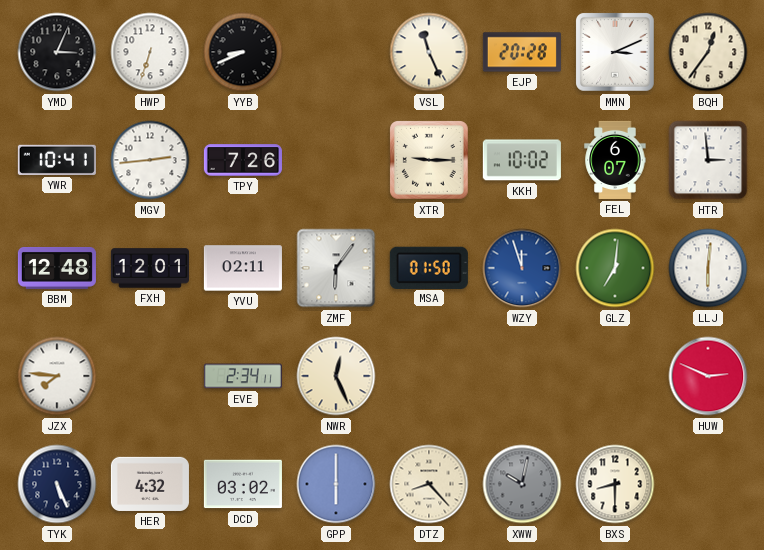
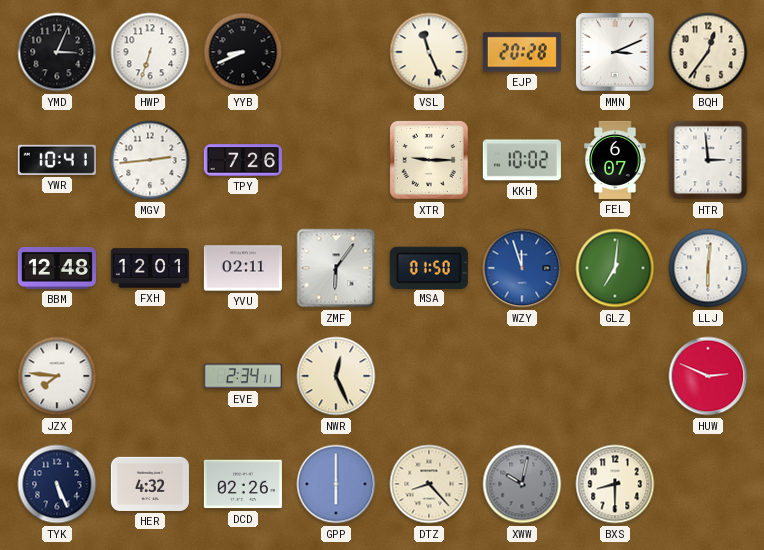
DCD: 03:02 -> 02:26 (243, 484)
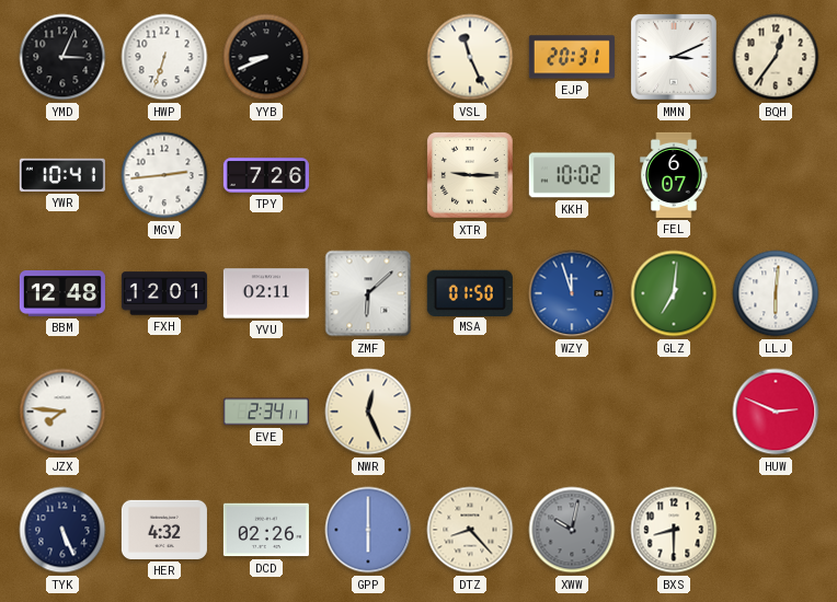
EJP: 20:28 -> 20:31 (572, 57)
HTR: 2:59 -> none (708, 160)
ZMF: 6:06 -> 6:08 (368, 293)
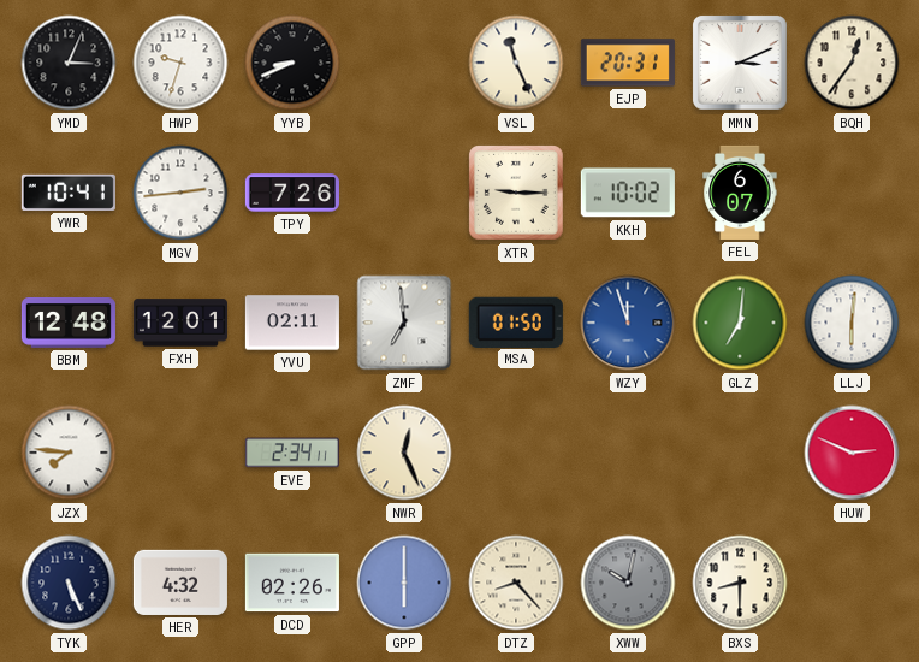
HWP: 6:33 -> 9:33 (180, 63)
ZMF: 6:08 -> 6:59 (404, 323)
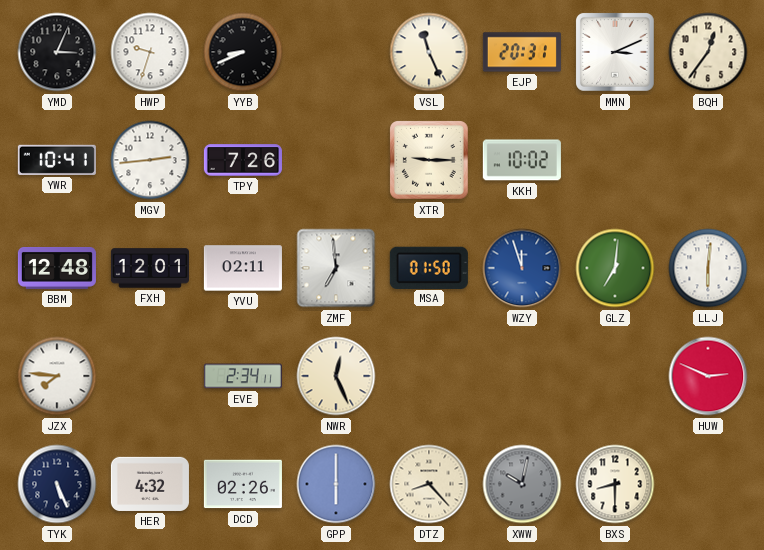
FEL: 6:07 -> none (740, 193)
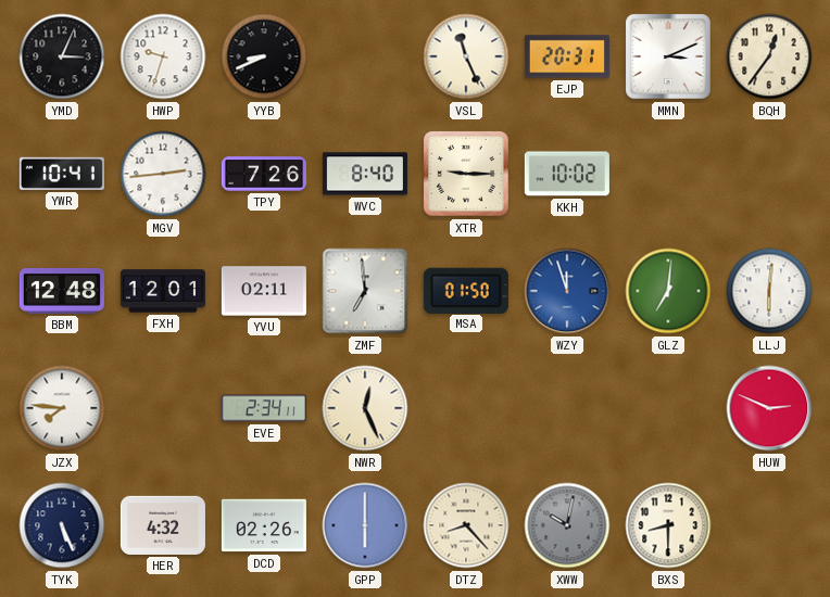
WVC: none -> 8:40 (365, 174)
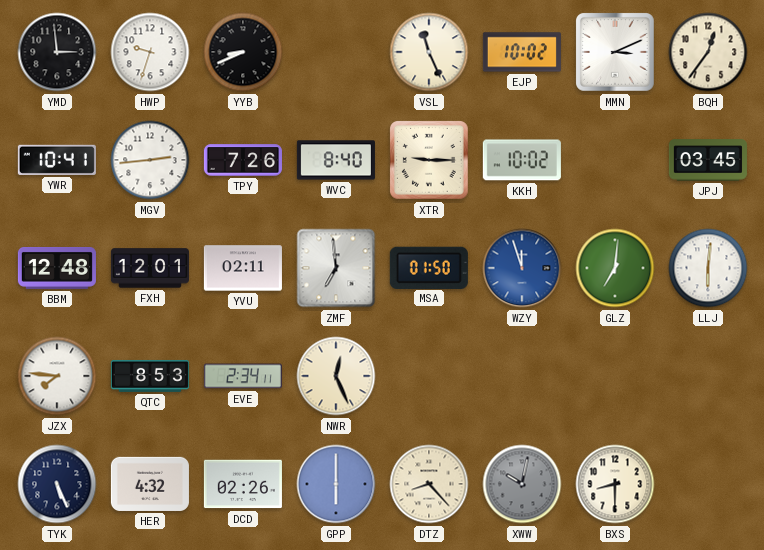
YMD: 3:04 -> 2:59 (57, 52)
EJP: 20:31 -> 10:02 (522, 52)
JPJ: none -> 03:45 (708, 160)
QTC: none -> 8:53 (150, 376)
HUW: 2:49 -> none (769, 408)
